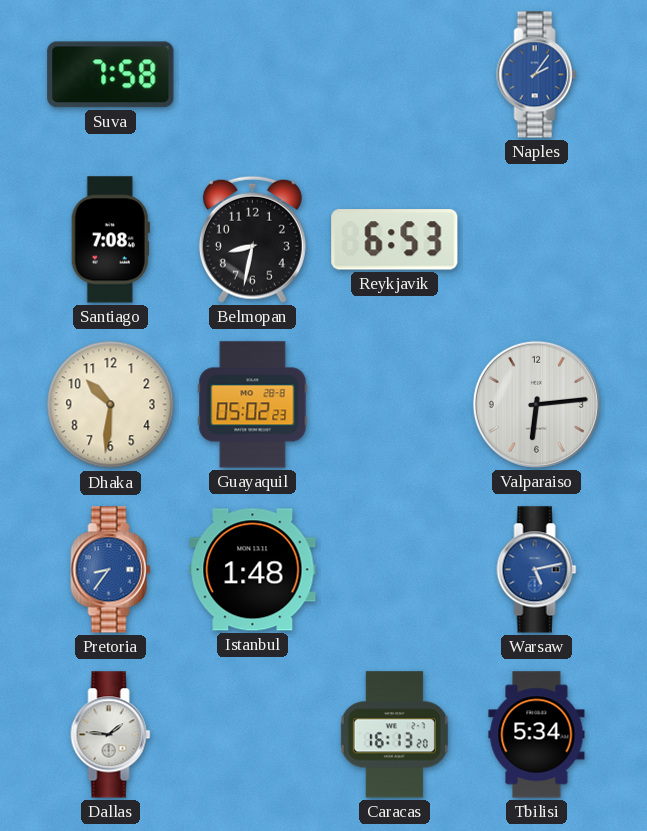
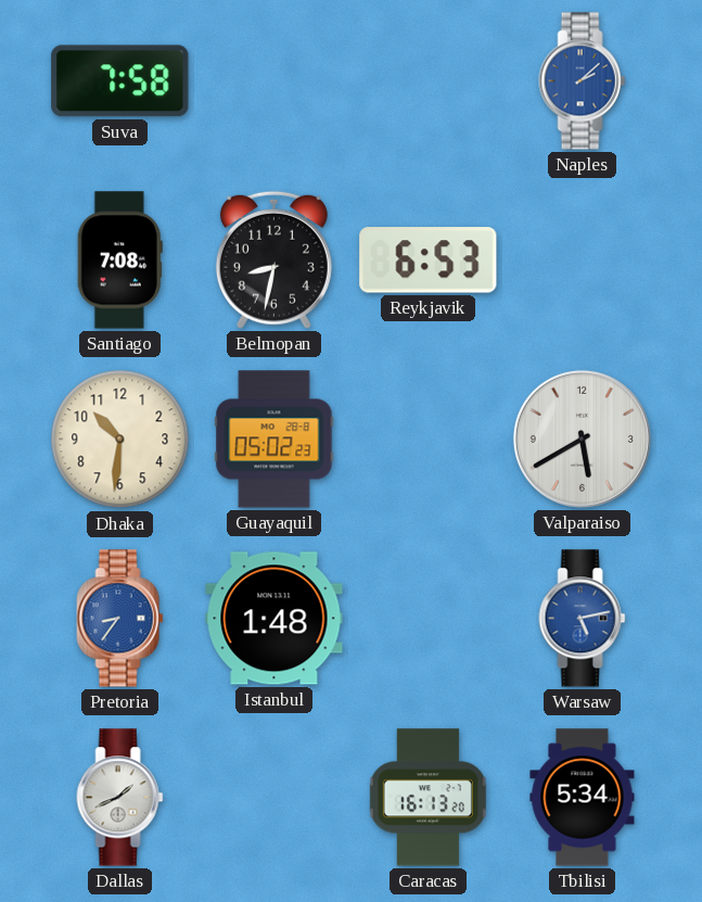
Naples: 2:06 -> 2:08 (583, 81)
Valparaiso: 6:14 -> 5:40 (582, 439)
Dallas: 1:46 -> 1:41 (120, 798)
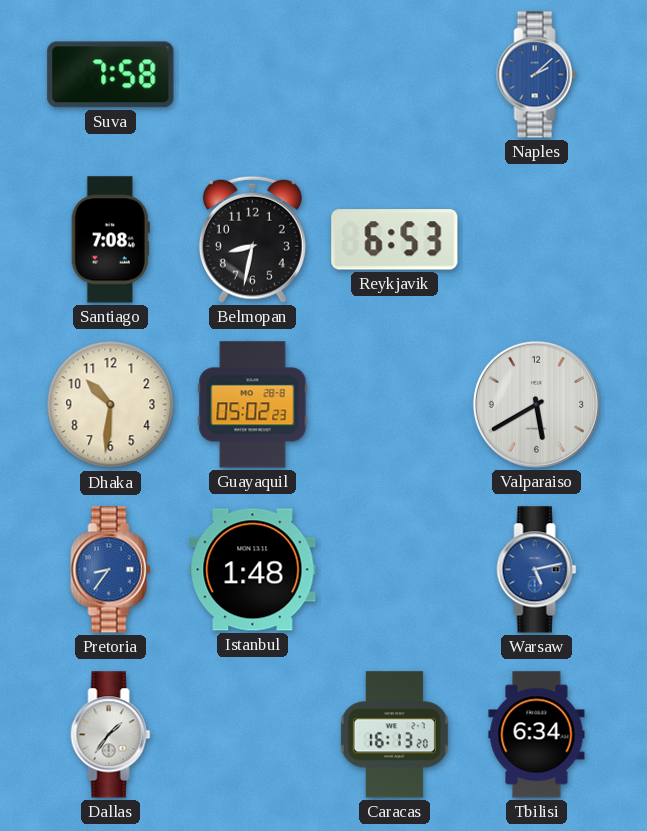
Dallas: 1:41 -> 1:36 (111, 735)
Tbilisi: 5:34 -> 6:34 (537, 735)
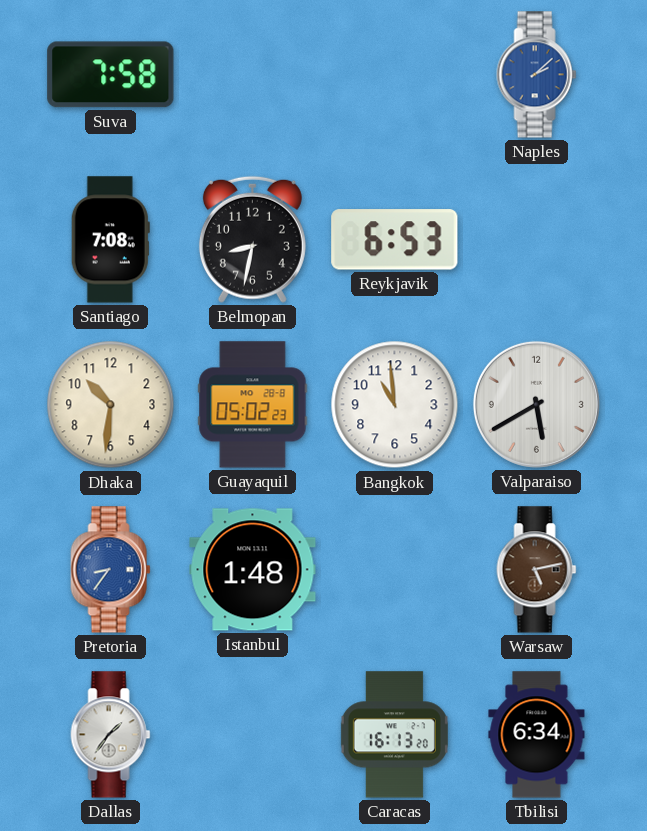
Bangkok: none -> 10:59 (395, 405)
Warsaw dial: blue -> brown (537, 570)
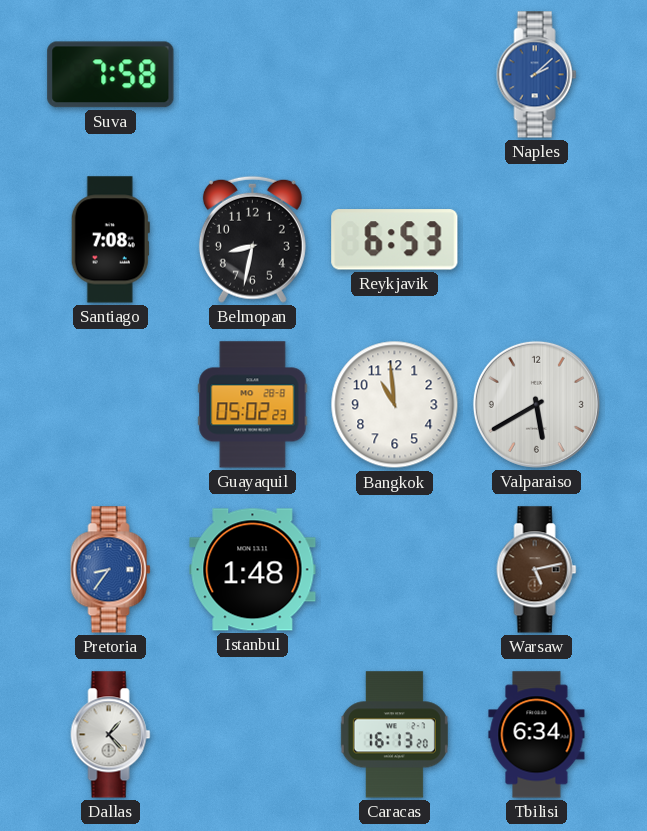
Dhaka: 10:31 -> none (111, 405)
Dallas: 1:36 -> 1:23 (111, 735)
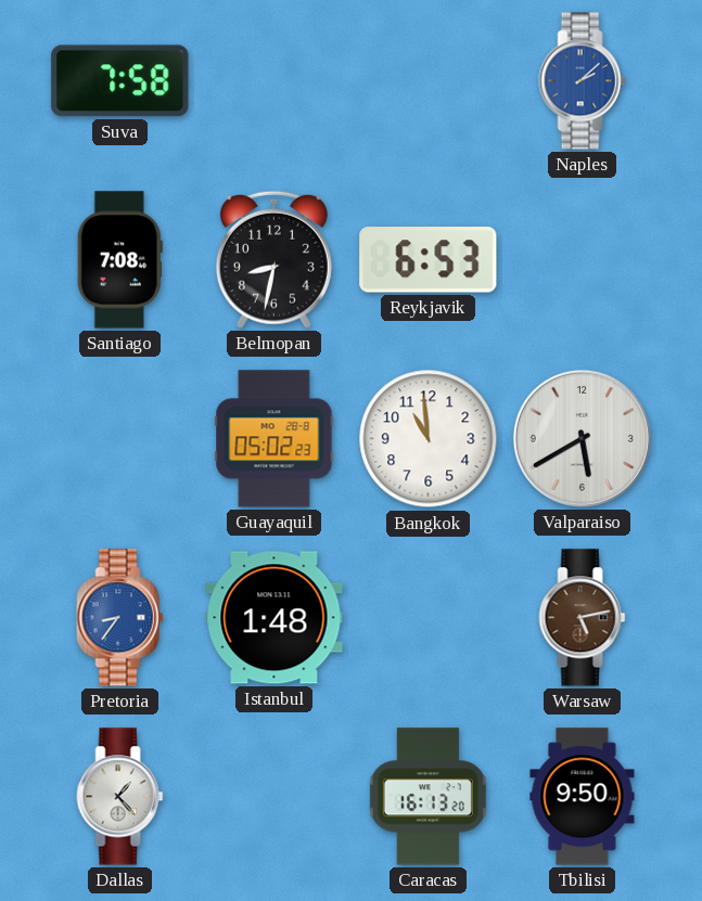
Tbilisi: 6:34 -> 9:50 (583, 797)
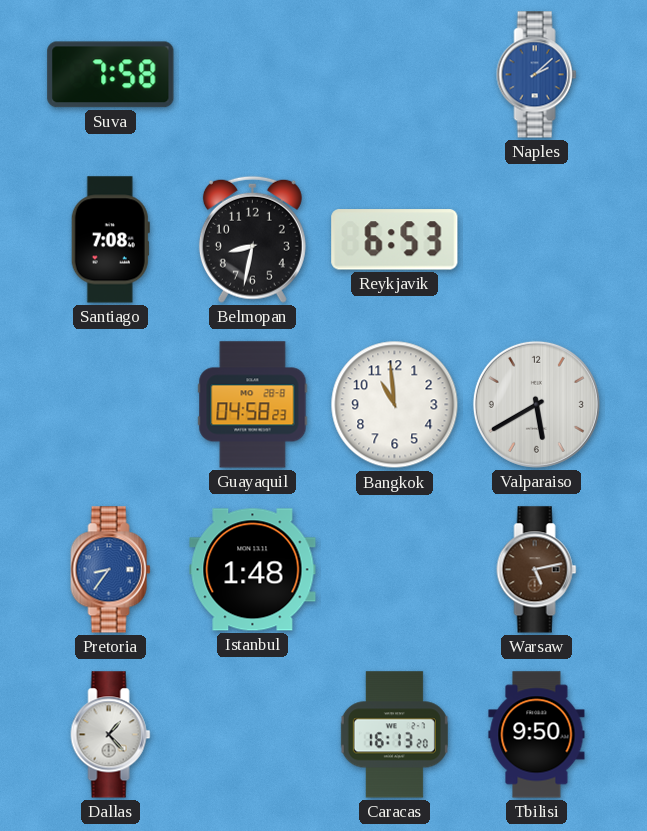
Guayaquil: 05:02 -> 04:58 (253, 405)
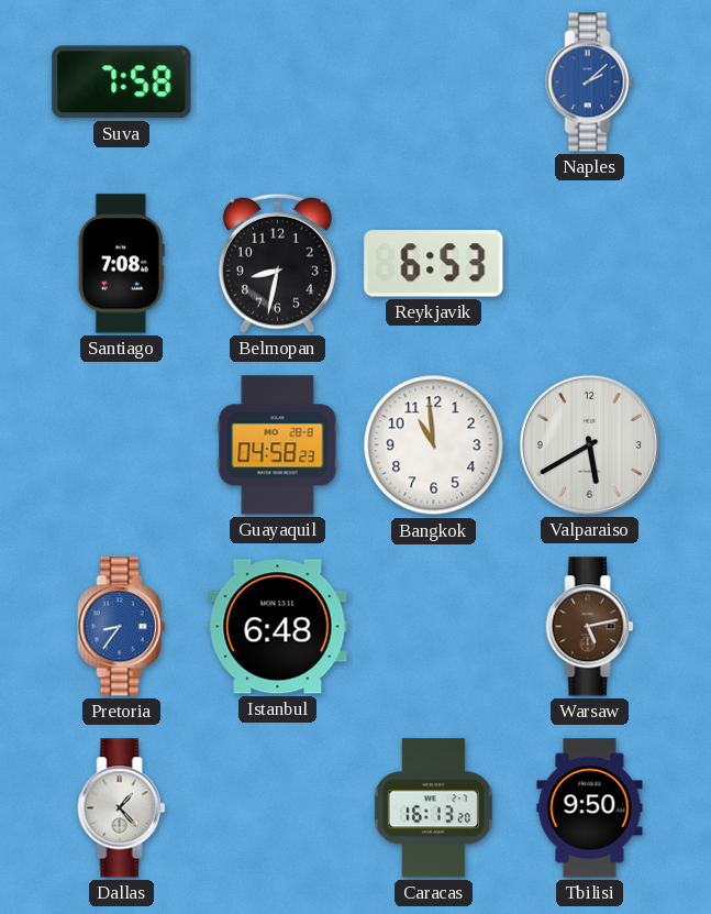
Istanbul: 1:48 -> 6:48 (278, 627)
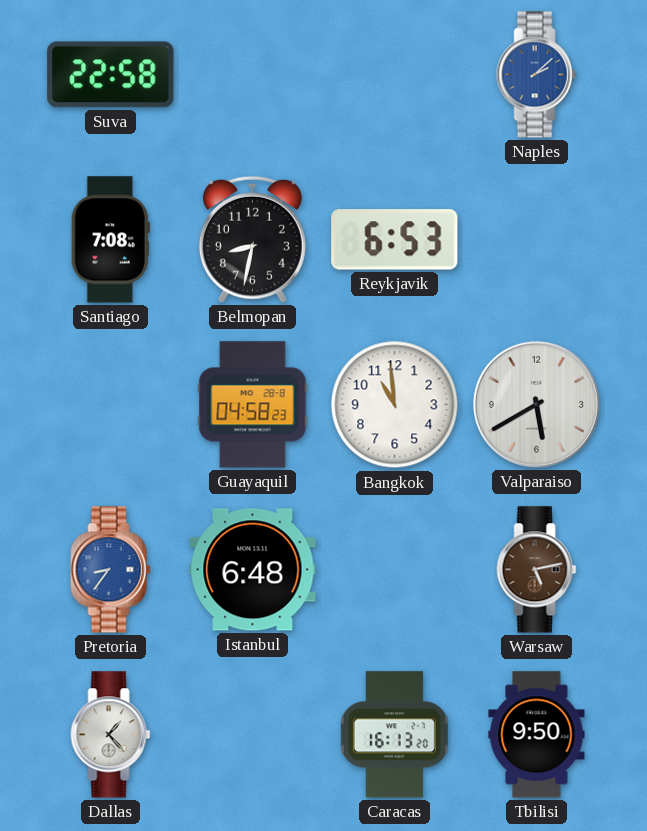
Suva: 7:58 -> 22:58 (111, 75)
